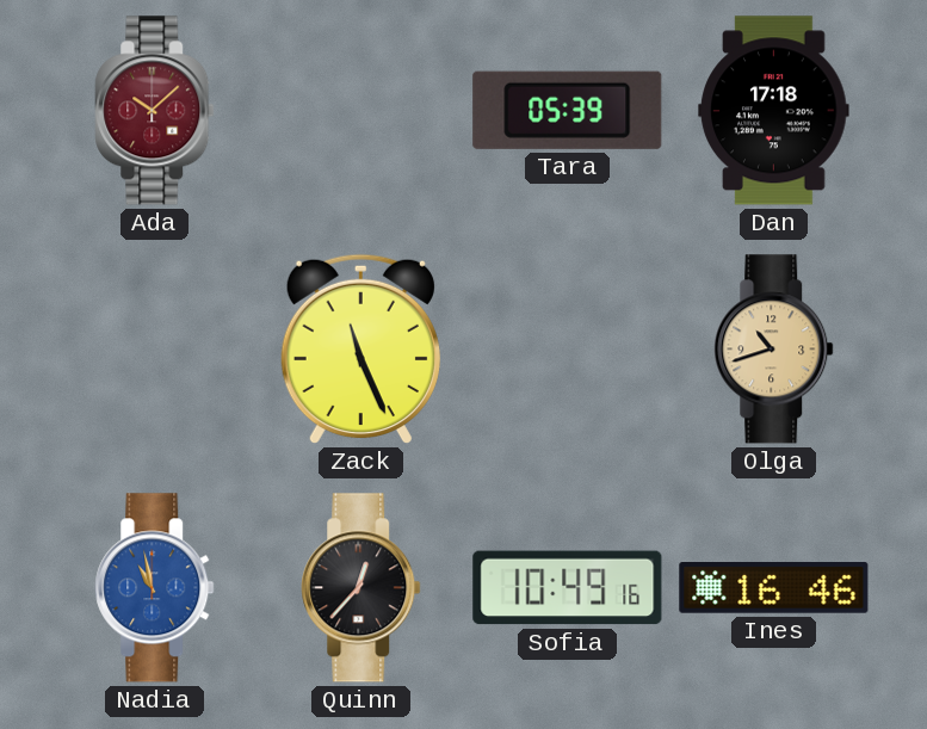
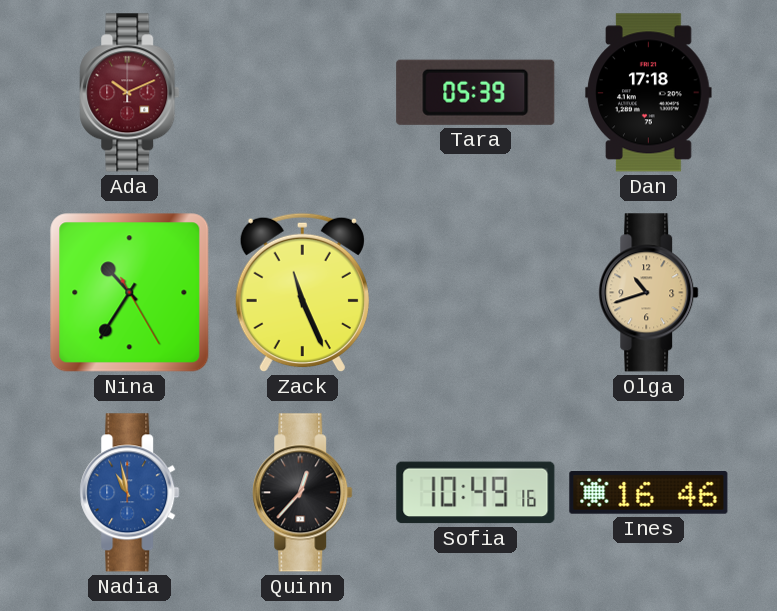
Ada: 10:08 -> 10:11 (130, 93)
Nina: none -> 10:35 (130, 293)
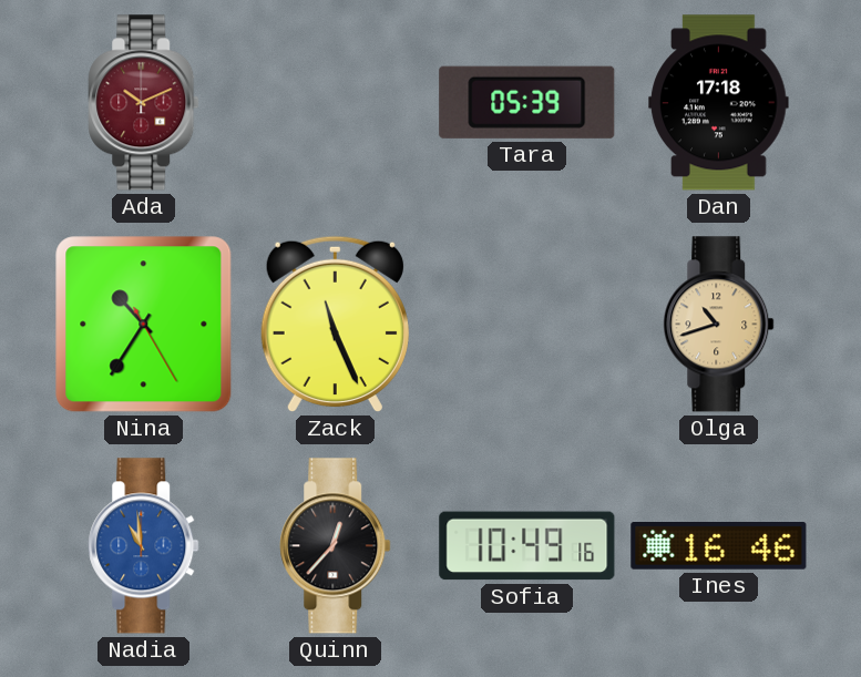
Nadia: 10:58 -> 10:59 (144, 546)
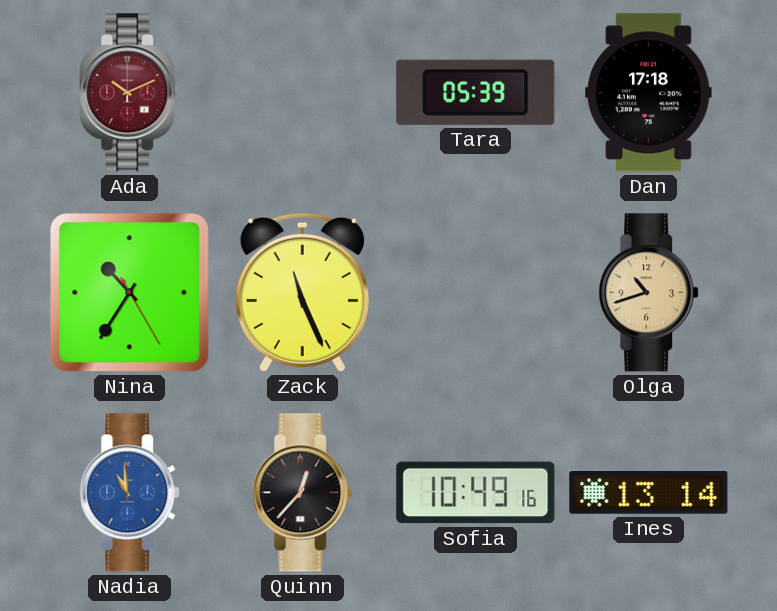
Ines: 16:46 -> 13:14 (649, 493)
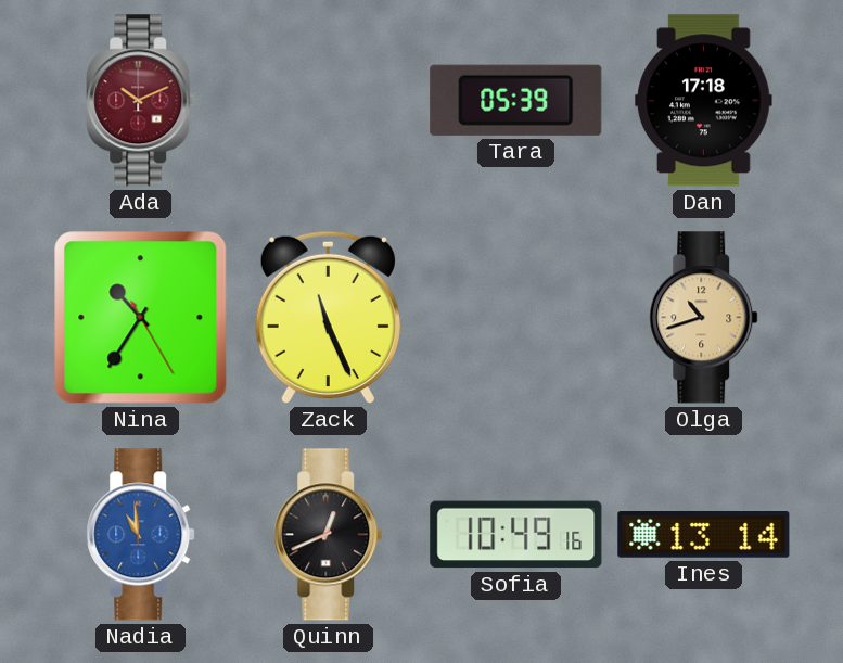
Quinn: 12:37 -> 12:41 (329, 535)
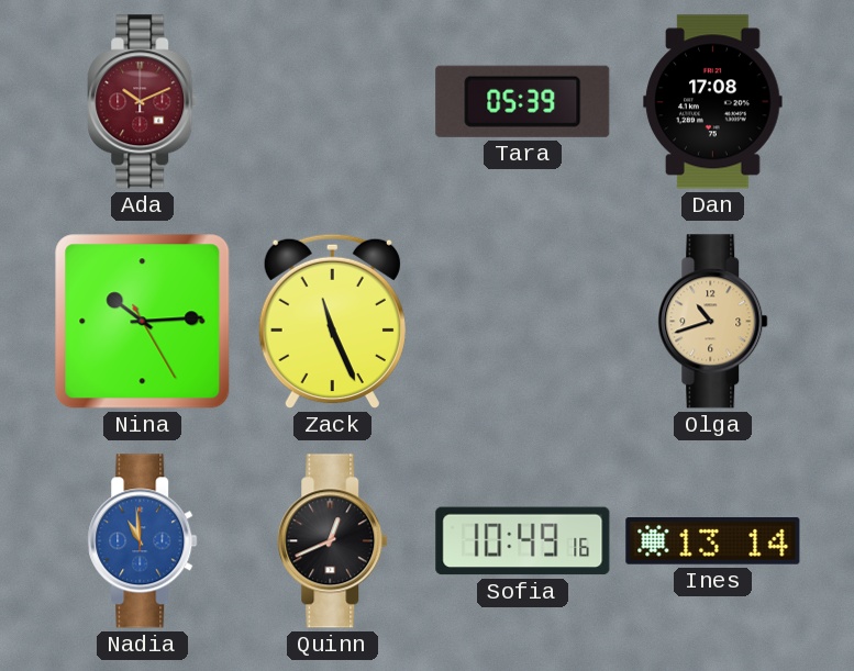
Dan: 17:18 -> 17:08 (713, 102)
Nina: 10:35 -> 10:14 (143, 322)
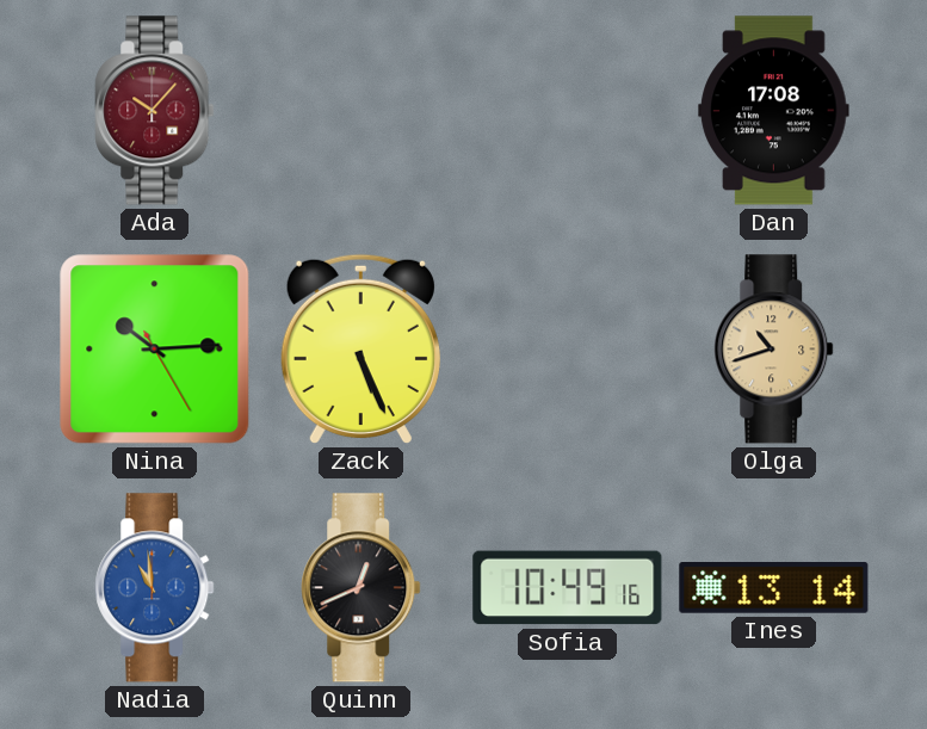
Ada: 10:11 -> 10:07 (155, 111)
Tara: 05:39 -> none (523, 101)
Zack: 11:26 -> 5:26 (360, 350)
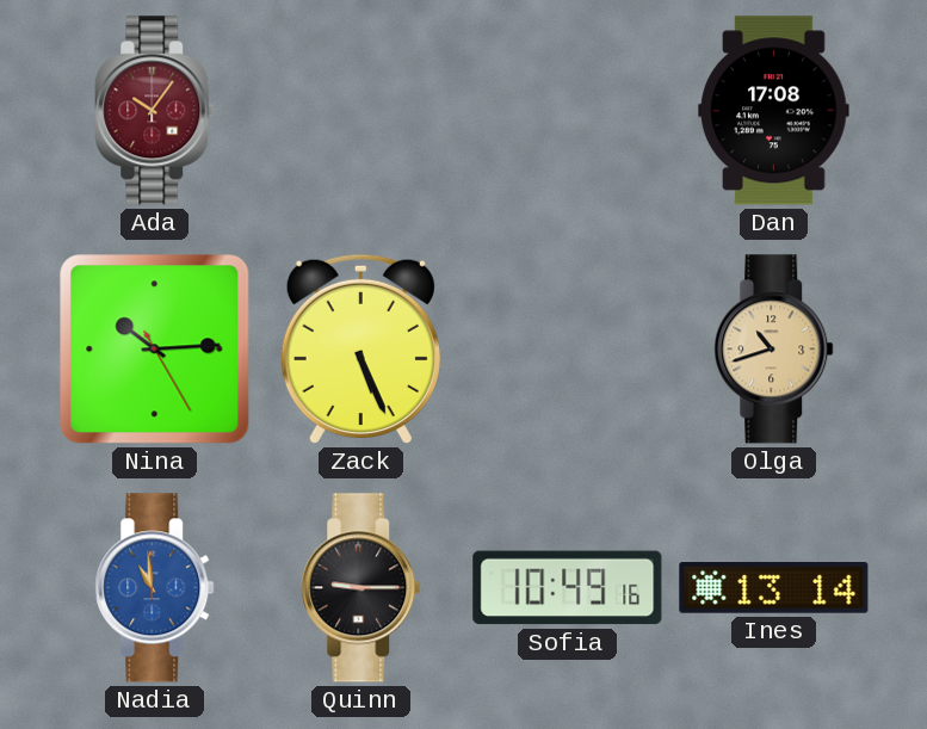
Ada: 10:07 -> 10:06 (155, 111)
Quinn: 12:41 -> 9:15 (361, 588)
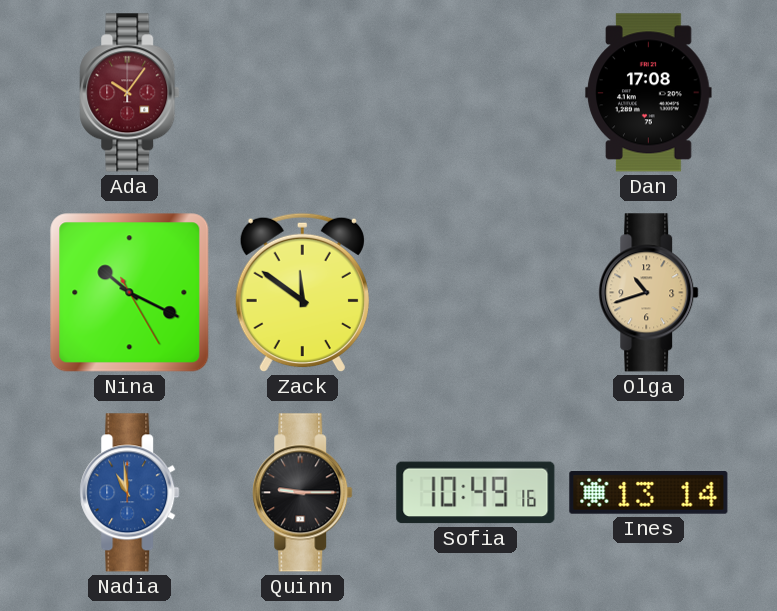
Nina: 10:14 -> 10:19 (130, 293)
Zack: 5:26 -> 11:51 (302, 293)
